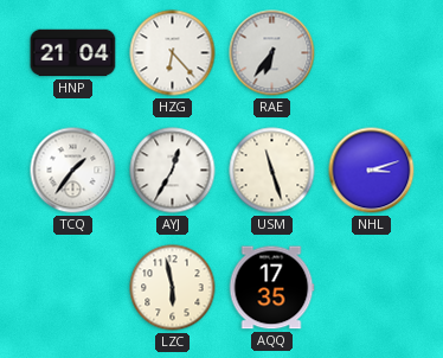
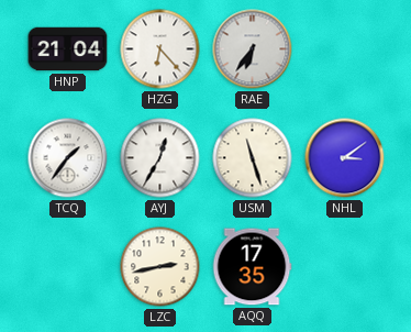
NHL: 3:12 -> 3:09 (345, 158)
LZC: 5:58 -> 2:43 (160, 267)
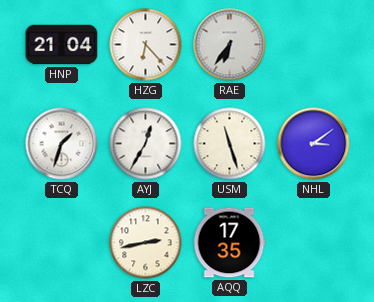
TCQ: 1:36 -> 1:33 (62, 144)
